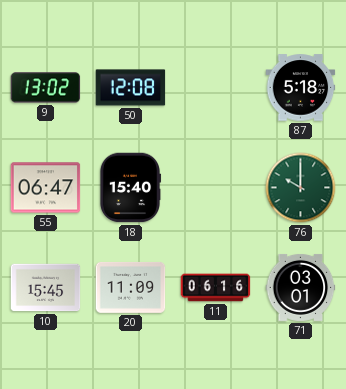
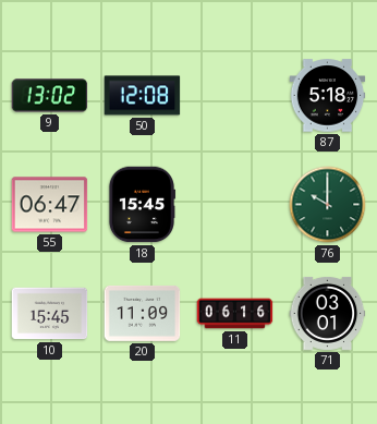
18: 15:40 -> 15:45 (142, 205)
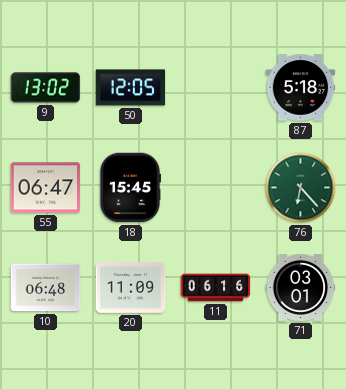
50: 12:08 -> 12:05 (131, 88)
76: 10:00 -> 6:23 (301, 188)
10: 15:45 -> 06:48 (46, 288)
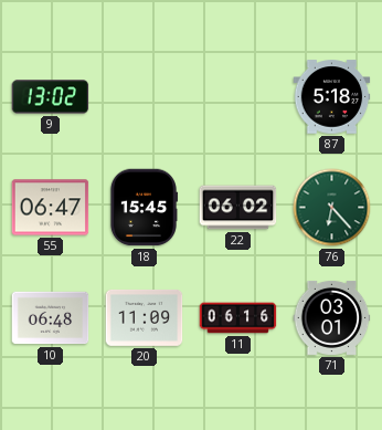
50: 12:05 -> none (131, 88)
22: none -> 06:02 (238, 208)
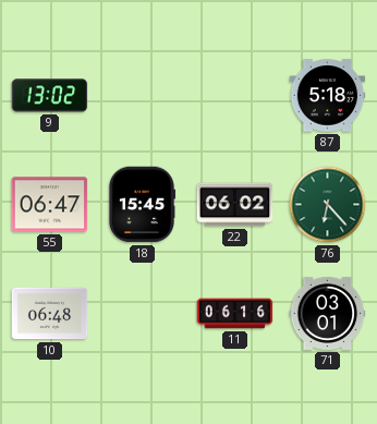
20: 11:09 -> none (145, 317)
